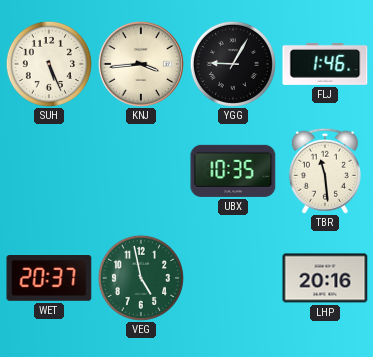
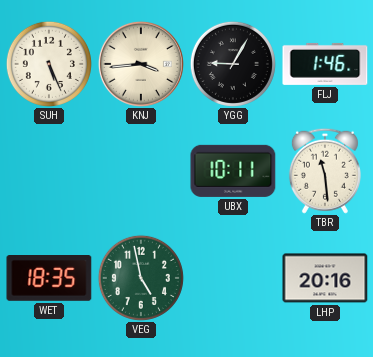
UBX: 10:35 -> 10:11 (233, 171)
WET: 20:37 -> 18:35 (49, 279)
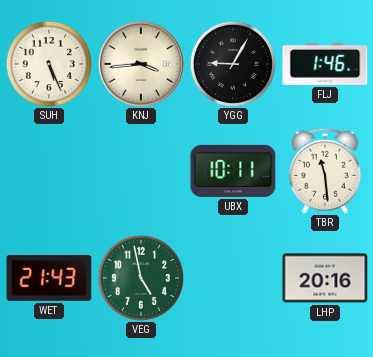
WET: 18:35 -> 21:43 (49, 279)
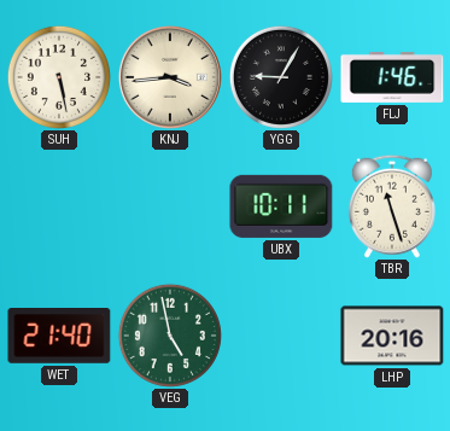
SUH: 5:26 -> 5:28 (59, 77)
TBR: 11:29 -> 11:27 (392, 206)
WET: 21:43 -> 21:40 (59, 337)
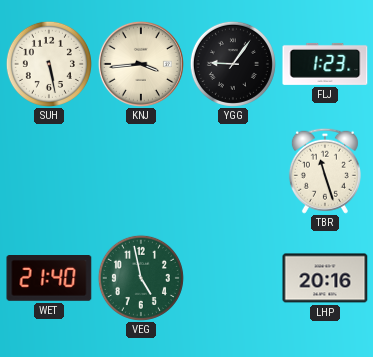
YGG: 9:05 -> 9:06 (233, 64)
FLJ: 1:46 -> 1:23 (325, 64)
UBX: 10:11 -> none (281, 206)
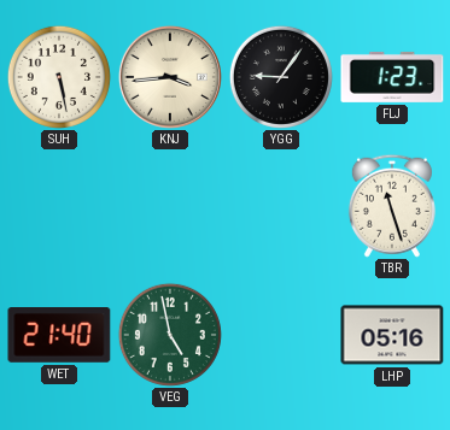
LHP: 20:16 -> 05:16 (392, 335)
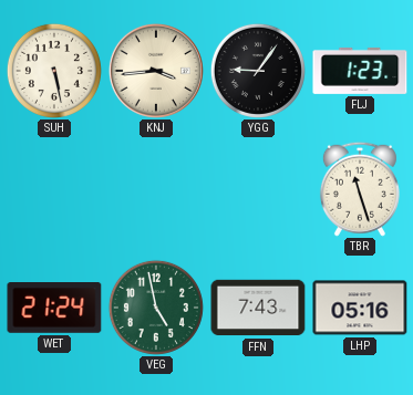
WET: 21:40 -> 21:24 (54, 309)
FFN: none -> 7:43 (258, 308)
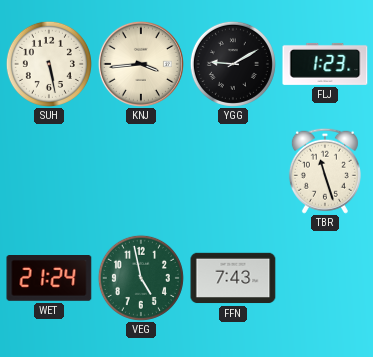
YGG: 9:06 -> 9:10 (233, 64)
LHP: 05:16 -> none (360, 308)
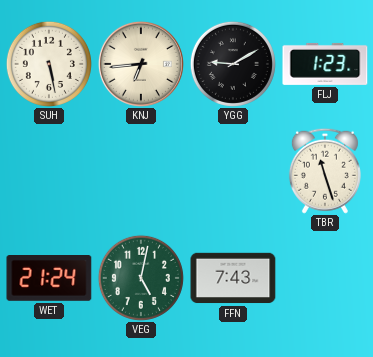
KNJ: 3:44 -> 6:44 (141, 64)
VEG: 4:58 -> 5:02 (141, 278)
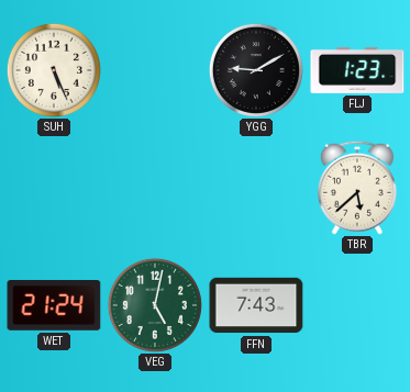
SUH: 5:28 -> 5:26 (54, 70)
KNJ: 6:44 -> none (141, 64)
TBR: 11:27 -> 5:38 (357, 188)
